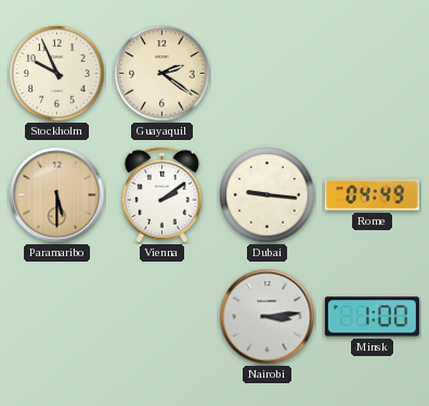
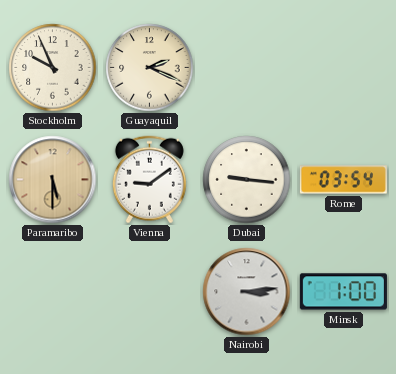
Guayaquil: 2:21 -> 2:19 (150, 68)
Vienna: 2:09 -> 9:09 (149, 180)
Rome: 04:49 -> 03:54 (343, 180)
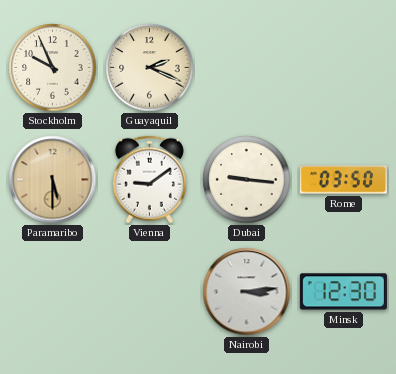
Rome: 03:54 -> 03:50 (343, 180)
Minsk: 1:00 -> 12:30 (343, 292)
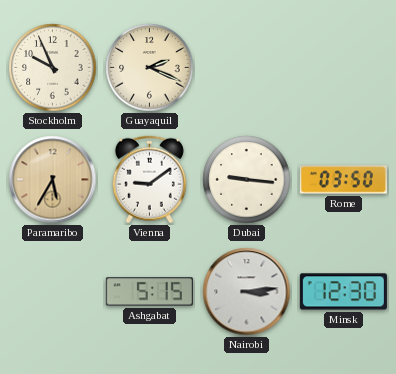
Paramaribo: 5:30 -> 5:35 (53, 180)
Ashgabat: none -> 5:15 (149, 292)
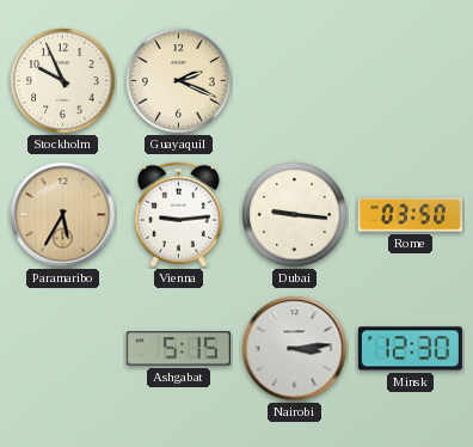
Vienna: 9:09 -> 9:14 (178, 215)
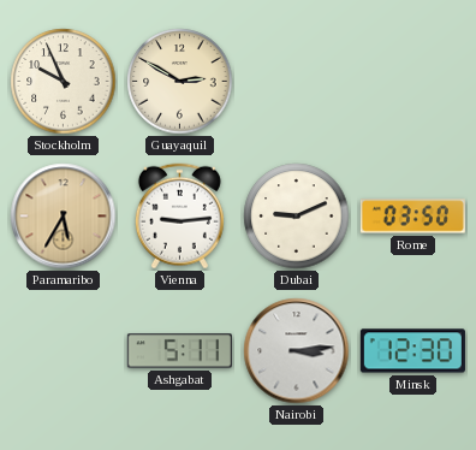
Guayaquil: 2:19 -> 2:50 (180, 82)
Dubai: 9:16 -> 9:11 (297, 217)
Ashgabat: 5:15 -> 5:11 (179, 351)
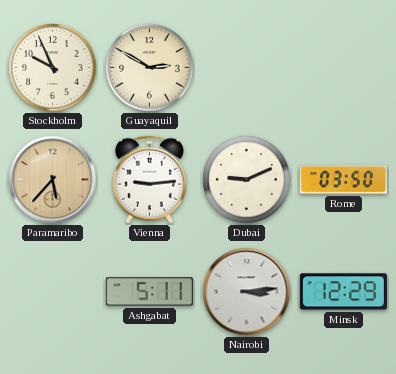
Paramaribo: 5:35 -> 5:37 (53, 180)
Minsk: 12:30 -> 12:29 (343, 292)
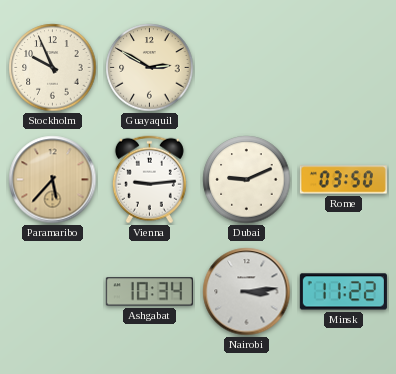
Ashgabat: 5:11 -> 10:34 (149, 292)
Minsk: 12:29 -> 11:22 (343, 292)
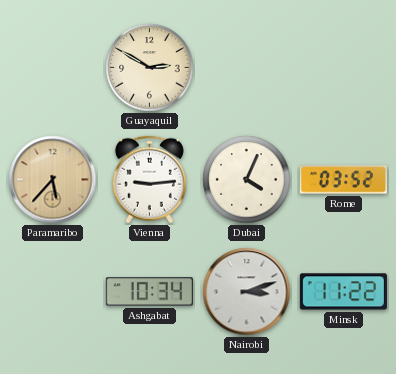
Stockholm: 9:56 -> none (53, 68)
Dubai: 9:11 -> 4:04 (247, 180)
Rome: 03:50 -> 03:52 (343, 180)
Nairobi: 3:14 -> 3:12 (247, 292)
